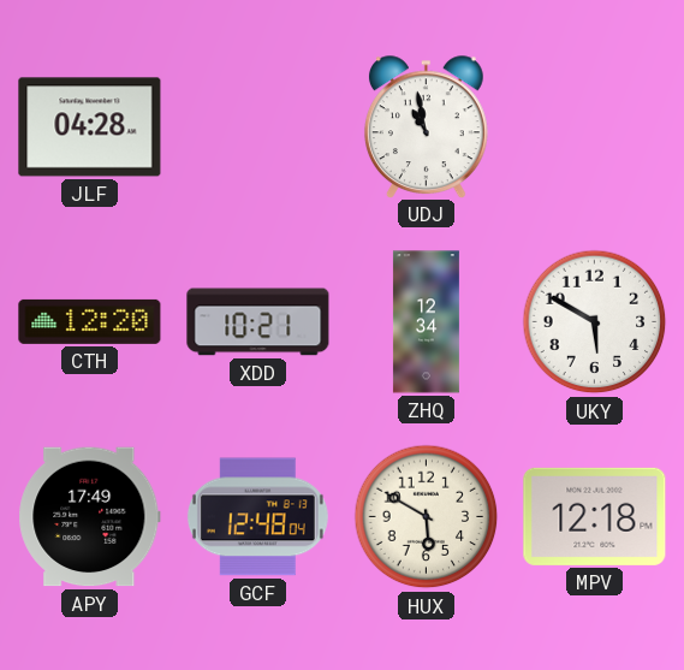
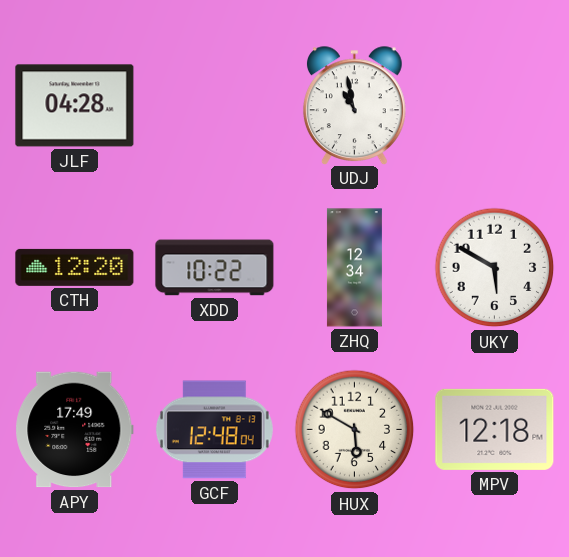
XDD: 10:21 -> 10:22 (215, 268)
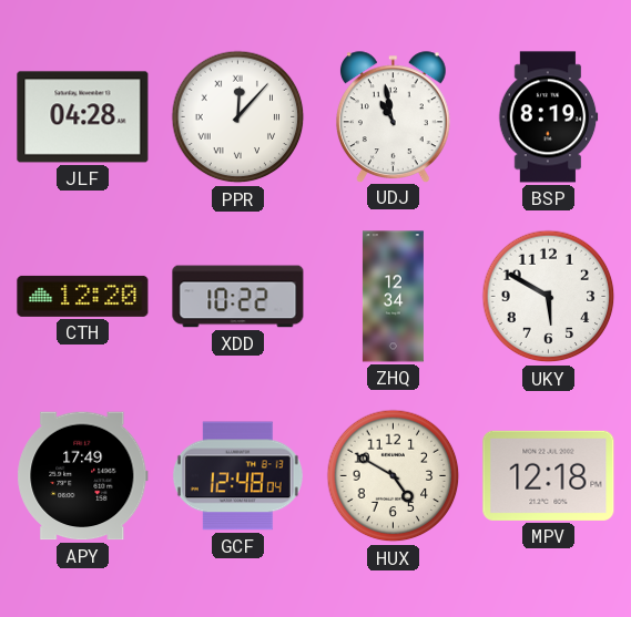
PPR: none -> 12:07 (238, 117)
BSP: none -> 8:19 (548, 117)
HUX: 5:50 -> 4:50 (394, 476)
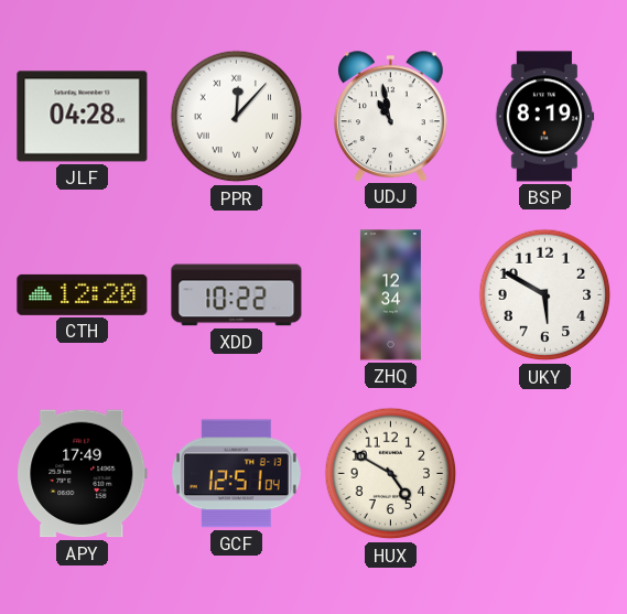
GCF: 12:48 -> 12:51 (236, 474)
MPV: 12:18 -> none (549, 475)
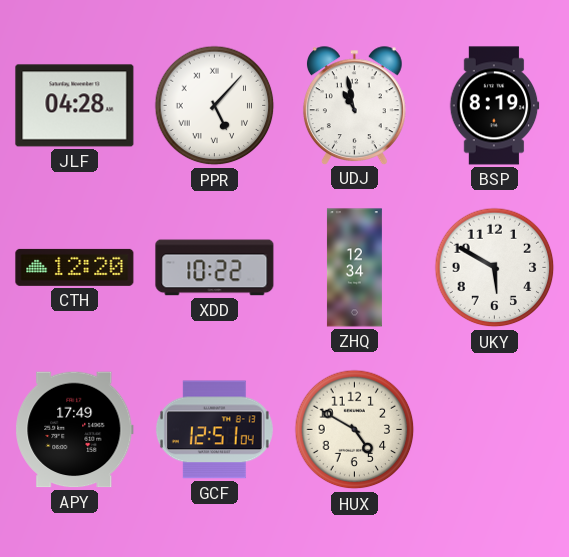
PPR: 12:07 -> 5:07 (215, 106)
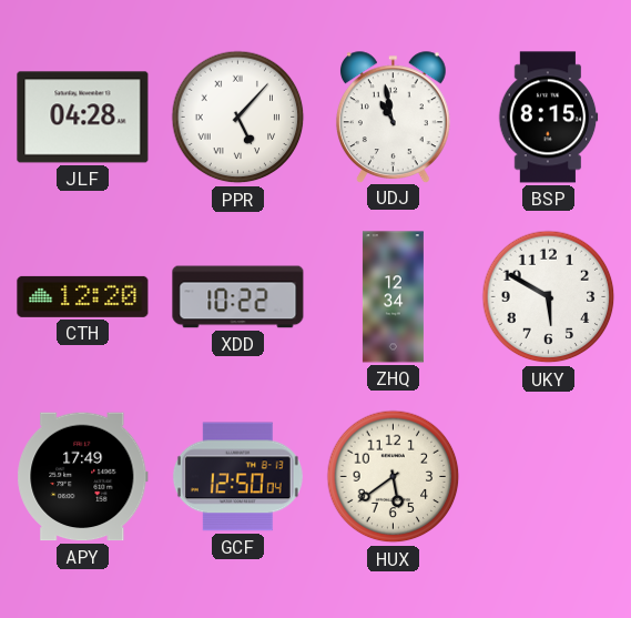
BSP: 8:19 -> 8:15 (548, 118)
GCF: 12:51 -> 12:50 (237, 477)
HUX: 4:50 -> 5:39 (394, 477)
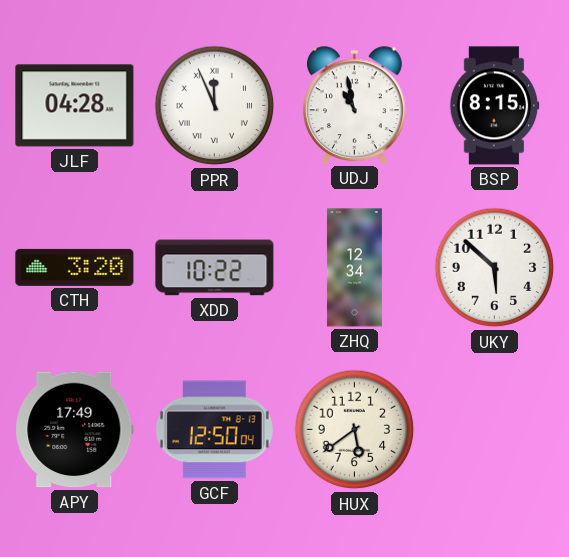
PPR: 5:07 -> 11:56 (215, 106)
CTH: 12:20 -> 3:20 (75, 267)
UKY: 5:50 -> 5:52 (495, 268)
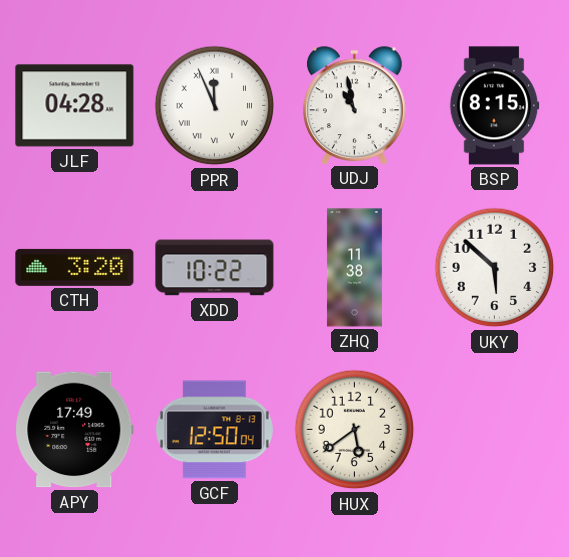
ZHQ: 12:34 -> 11:38 (354, 268)
